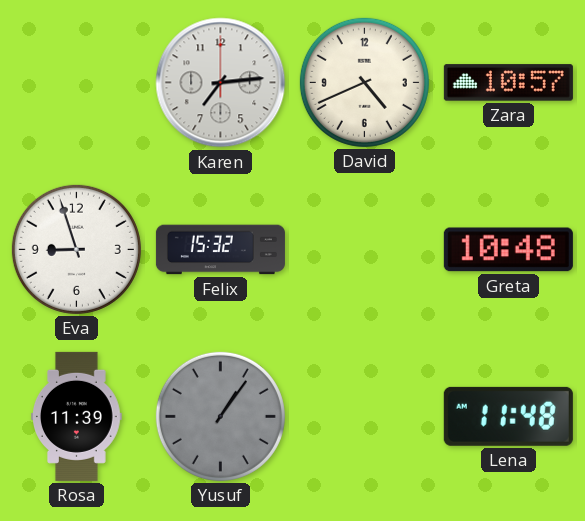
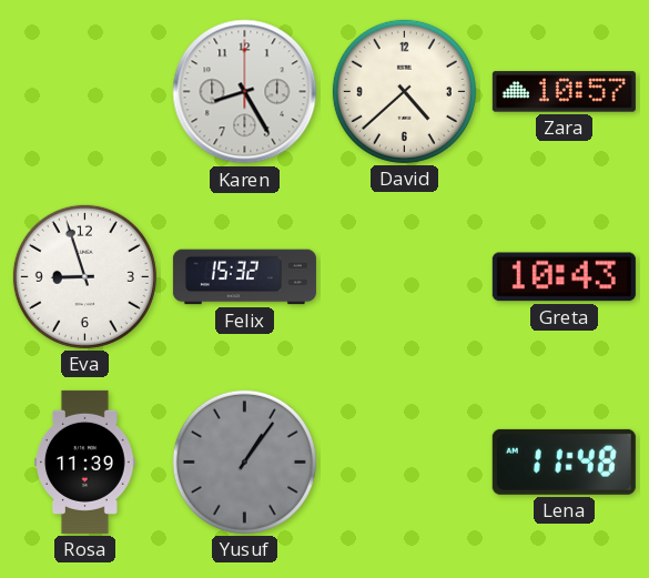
Karen: 7:14 -> 8:25 (245, 92)
David: 4:41 -> 4:38 (404, 91)
Greta: 10:48 -> 10:43 (564, 277)
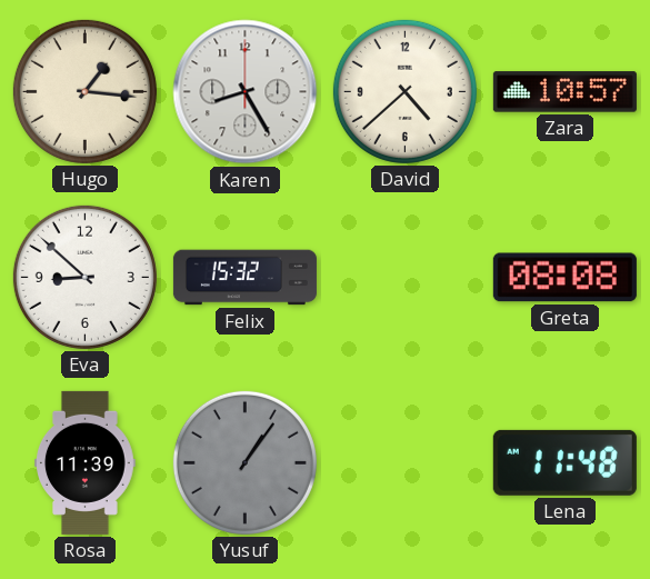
Hugo: none -> 1:16 (84, 91)
Eva: 8:57 -> 8:52 (84, 277)
Greta: 10:43 -> 08:08 (564, 278)
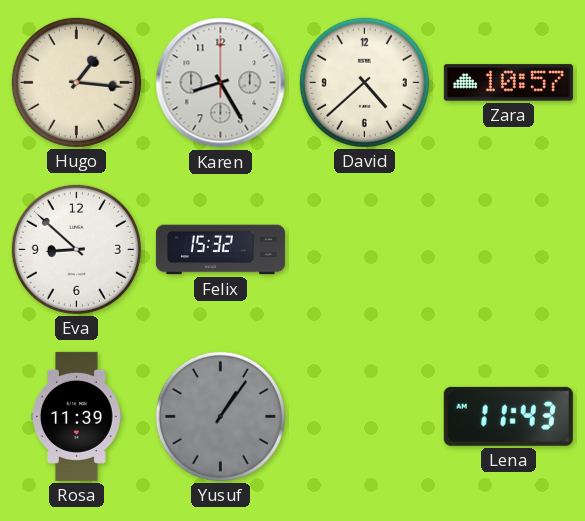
Greta: 08:08 -> none (564, 278)
Lena: 11:48 -> 11:43 (508, 416)
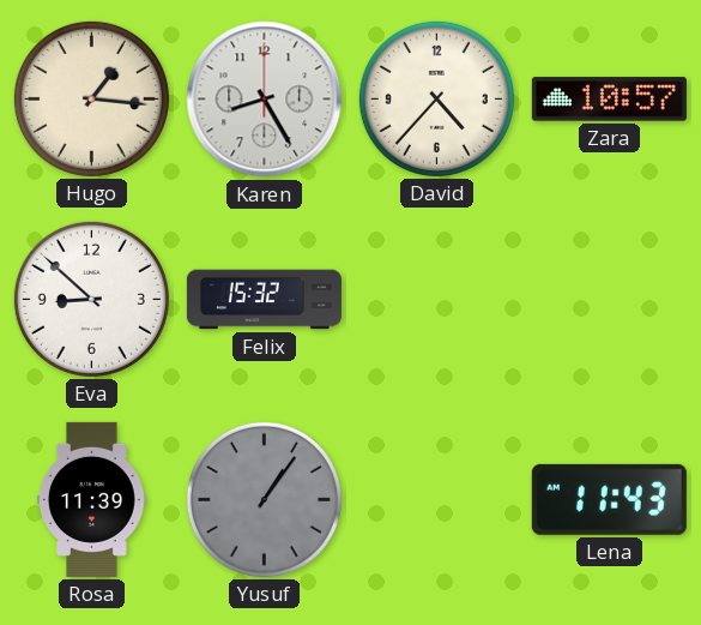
David: 4:38 -> 4:37 (436, 98)
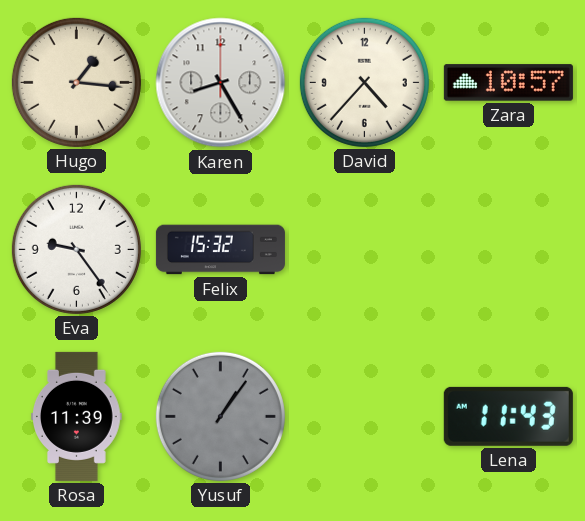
Eva: 8:52 -> 9:24 (76, 249)
